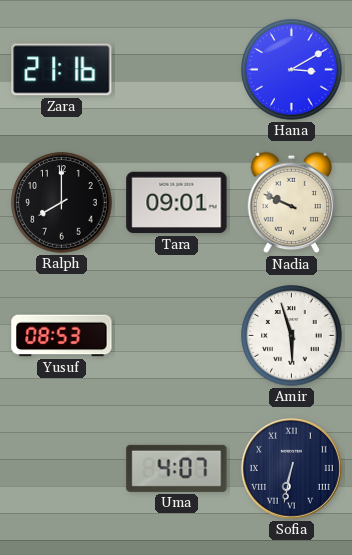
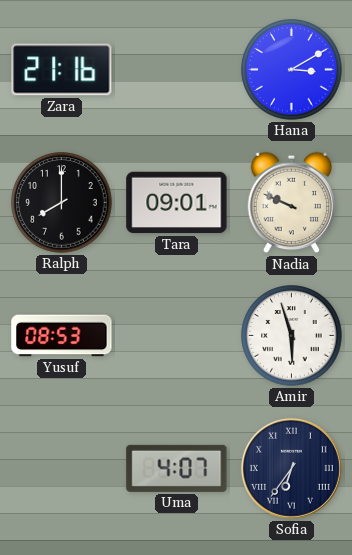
Sofia: 6:32 -> 6:36 (291, 468)
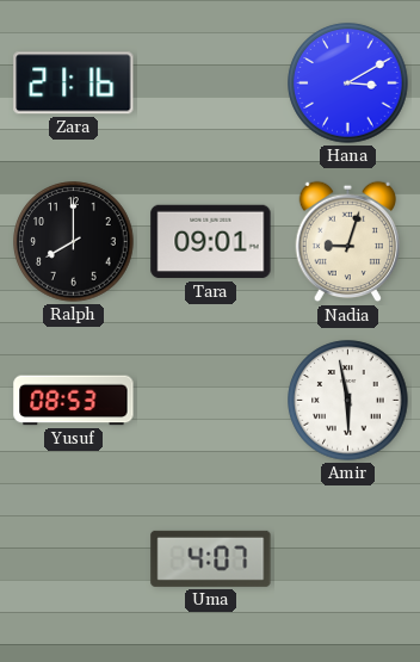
Nadia: 9:49 -> 9:03 (348, 242)
Amir: 5:57 -> 5:58 (348, 401)
Sofia: 6:36 -> none (291, 468)
